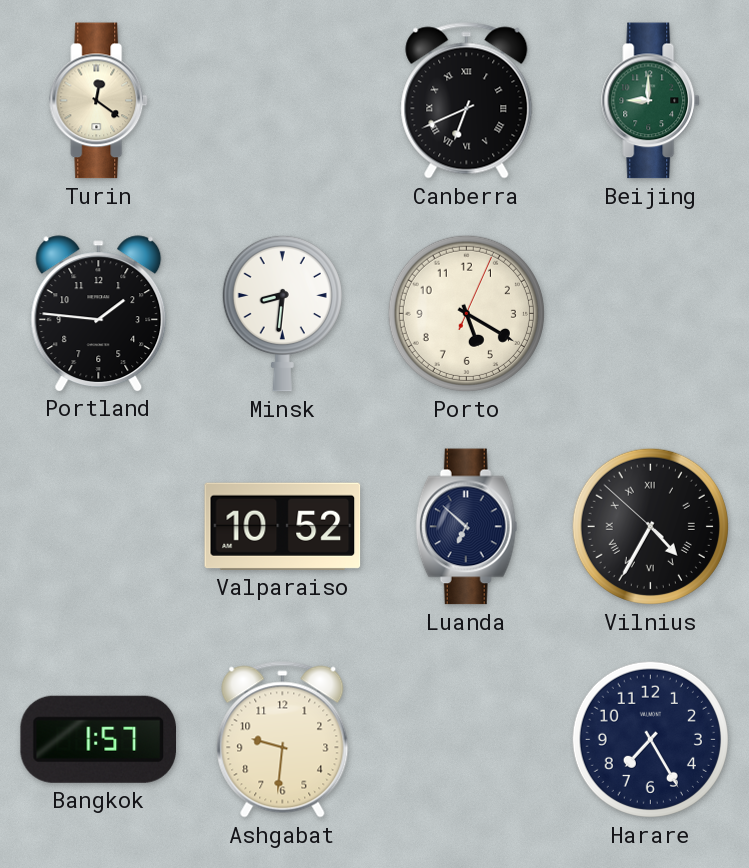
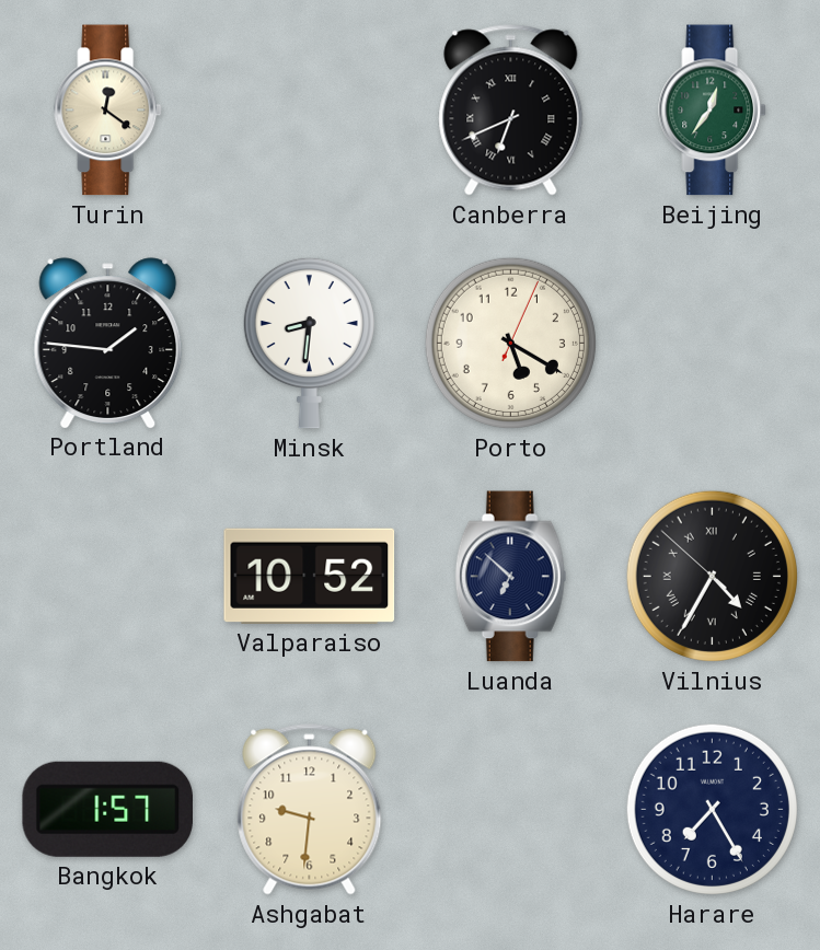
Beijing: 9:00 -> 12:36 (713, 111)
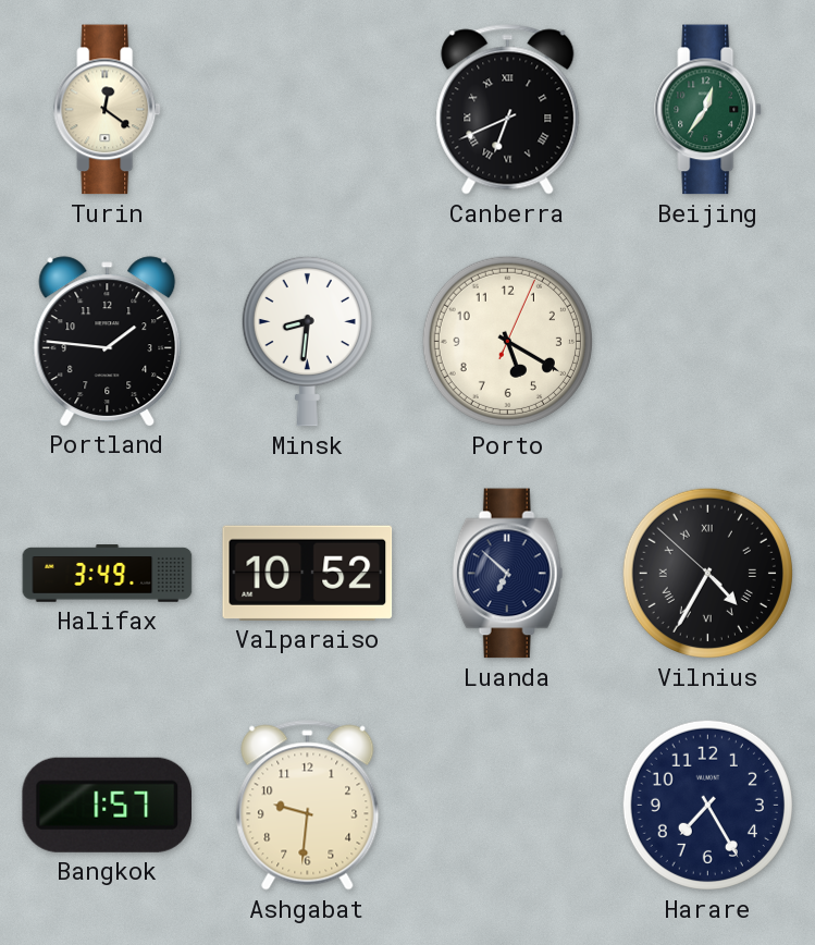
Halifax: none -> 3:49 (108, 574)
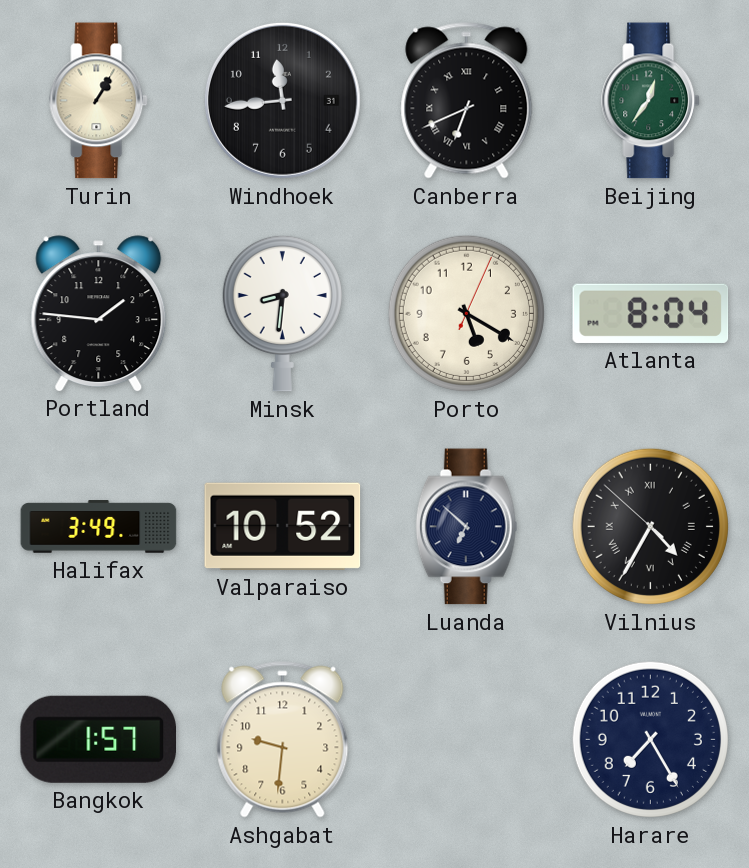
Turin: 12:21 -> 1:05 (99, 101)
Windhoek: none -> 11:44 (282, 100)
Atlanta: none -> 8:04 (651, 313)
